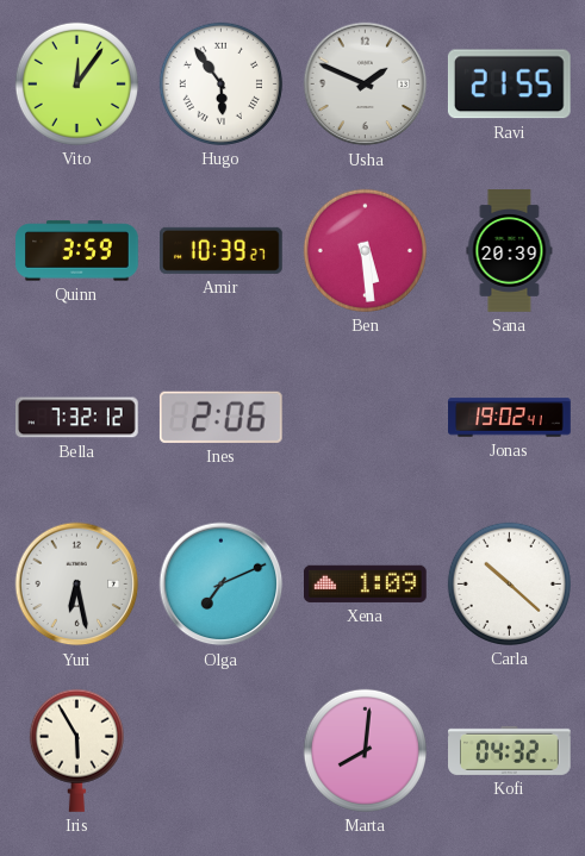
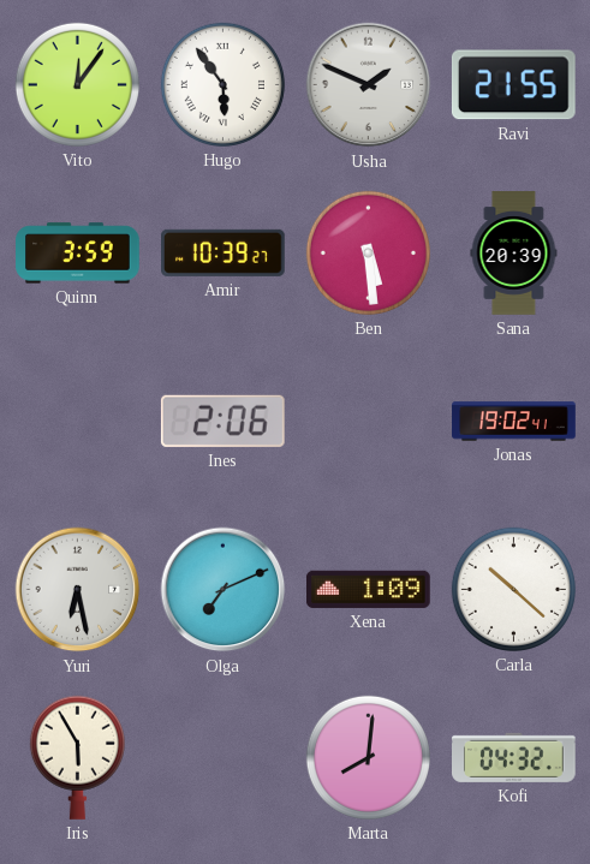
Bella: 7:32 -> none (77, 418)
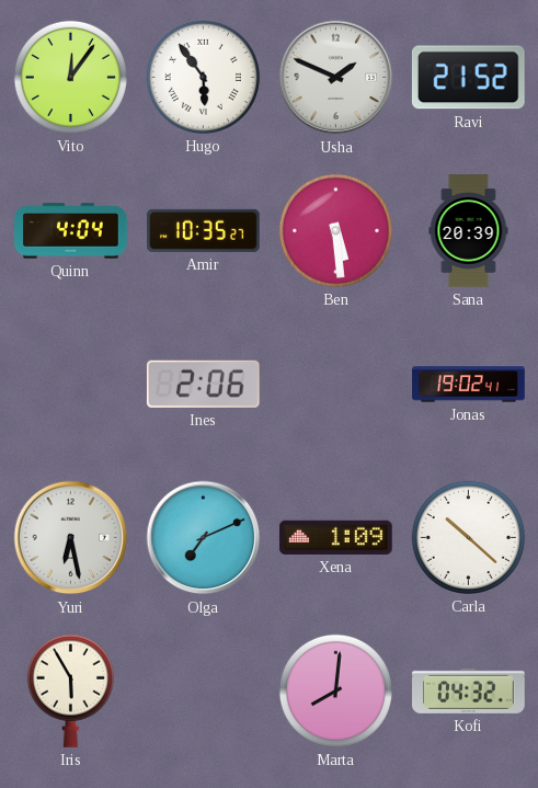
Ravi: 21:55 -> 21:52 (468, 78)
Quinn: 3:59 -> 4:04 (71, 231)
Amir: 10:39 -> 10:35 (204, 230)
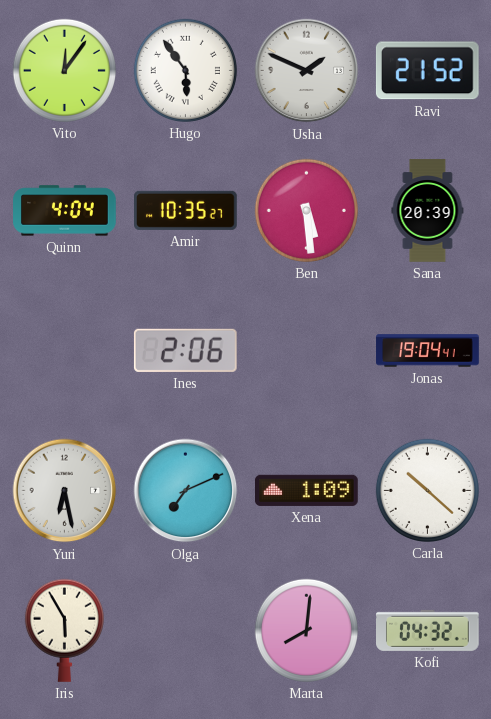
Jonas: 19:02 -> 19:04 (428, 351)
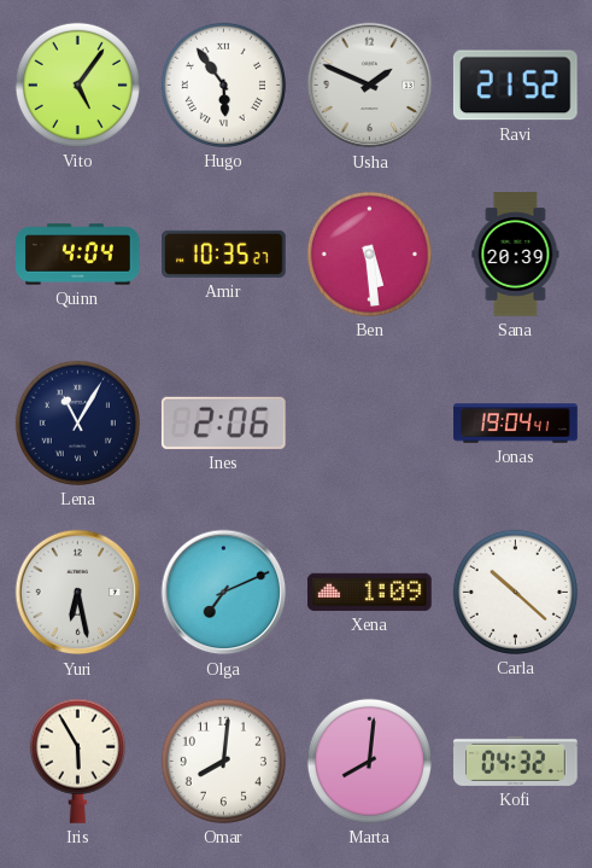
Vito: 12:06 -> 5:06 (77, 85)
Lena: none -> 11:05 (77, 423)
Omar: none -> 8:01 (223, 761)
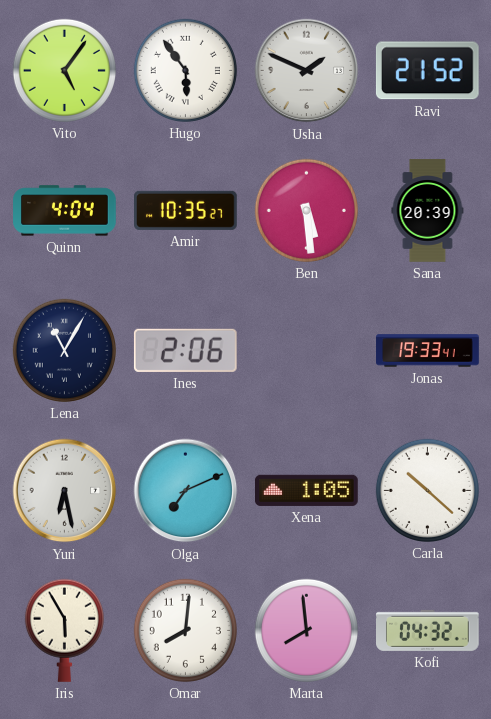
Jonas: 19:04 -> 19:33 (428, 351)
Xena: 1:09 -> 1:05 (307, 490)
Marta: 8:01 -> 7:59 (306, 630)
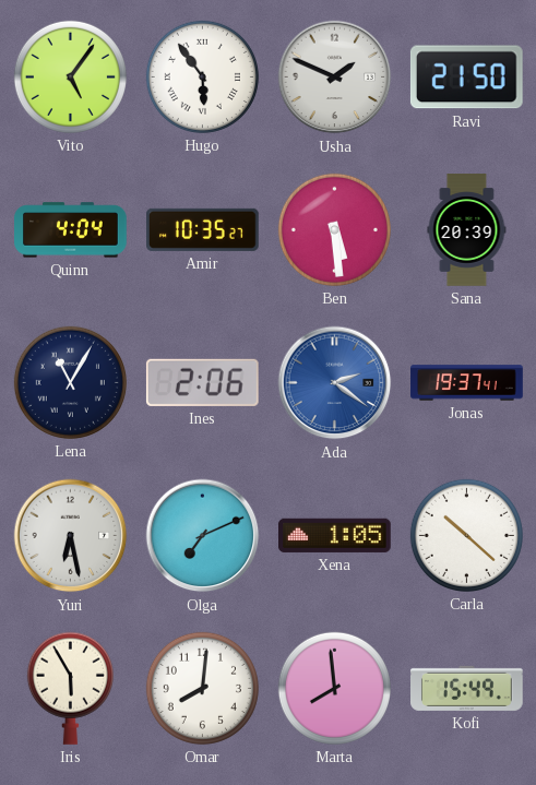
Ravi: 21:52 -> 21:50 (466, 78)
Ada: none -> 2:21 (335, 383)
Jonas: 19:33 -> 19:37 (467, 383)
Kofi: 04:32 -> 15:49 (467, 688)
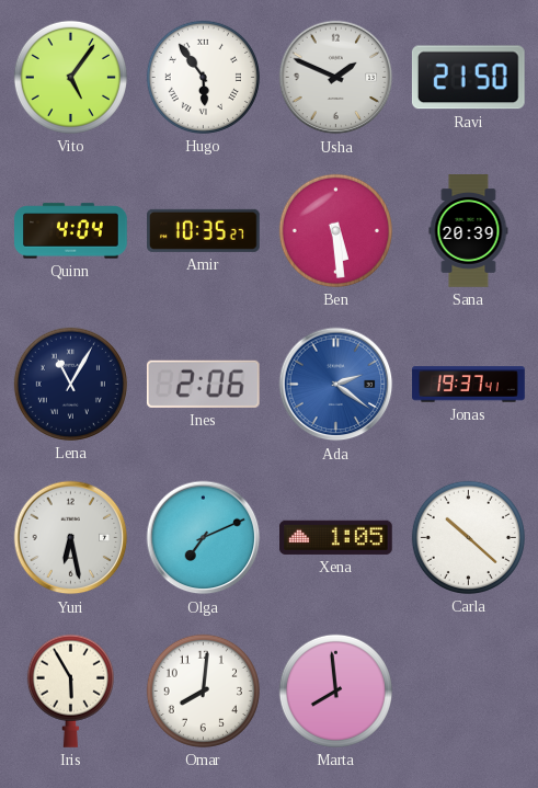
Kofi: 15:49 -> none (467, 688)
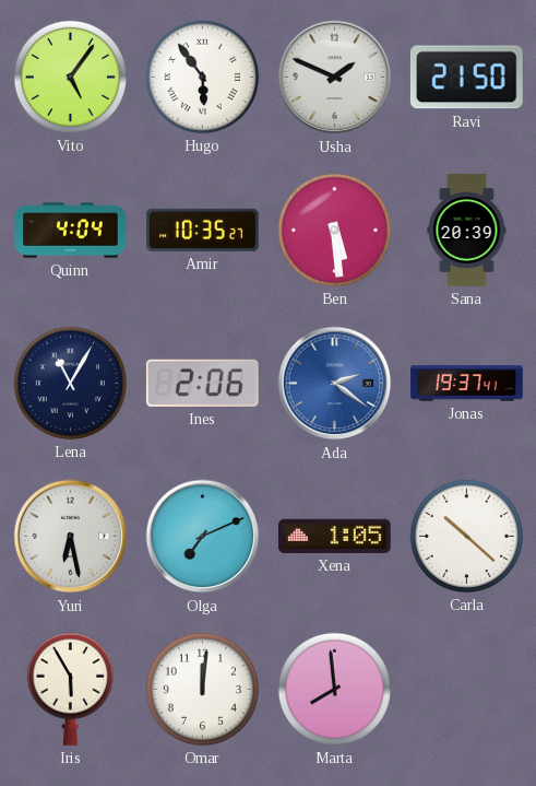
Omar: 8:01 -> 12:01 (202, 689)
